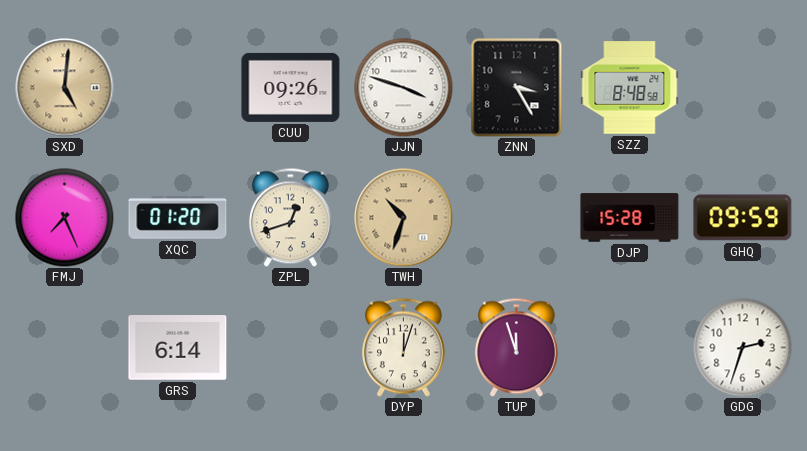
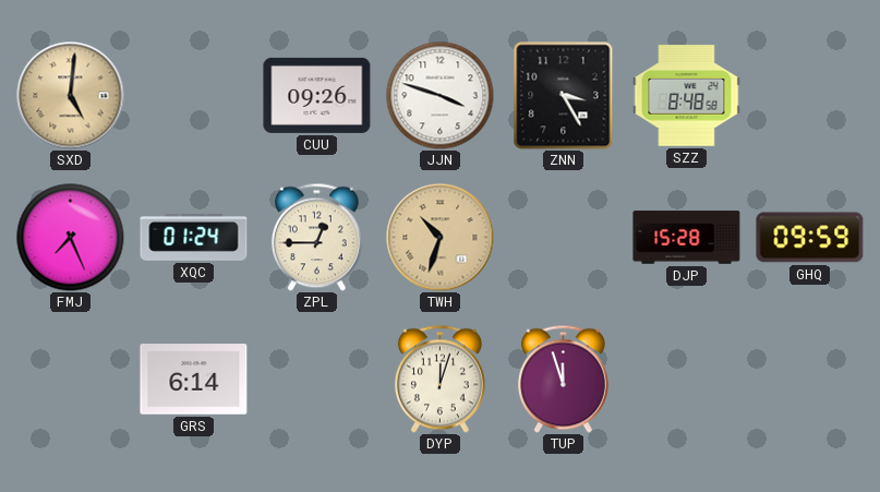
XQC: 01:20 -> 01:24 (194, 238)
ZPL: 12:42 -> 12:45 (316, 237)
GDG: 2:33 -> none (743, 348)
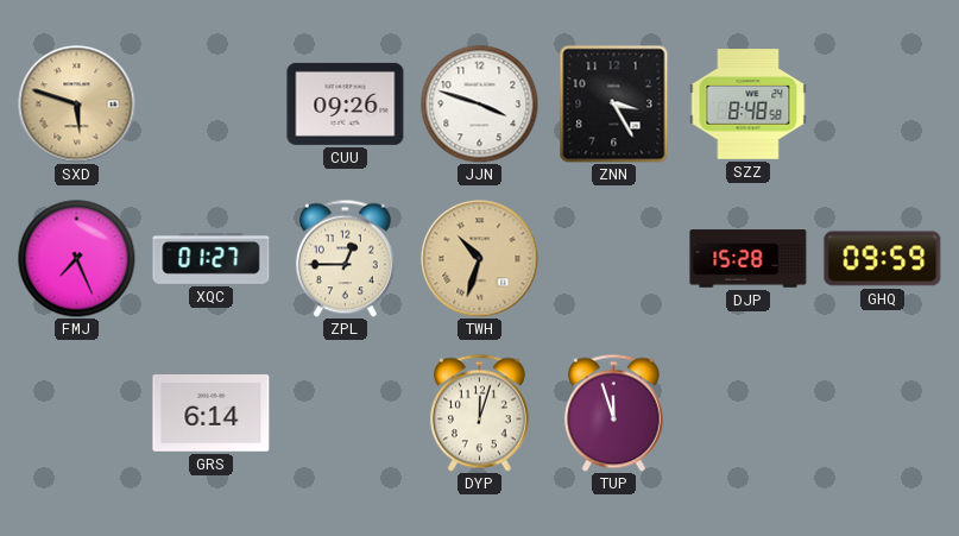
SXD: 5:01 -> 5:48 (77, 105)
XQC: 01:24 -> 01:27 (212, 259)
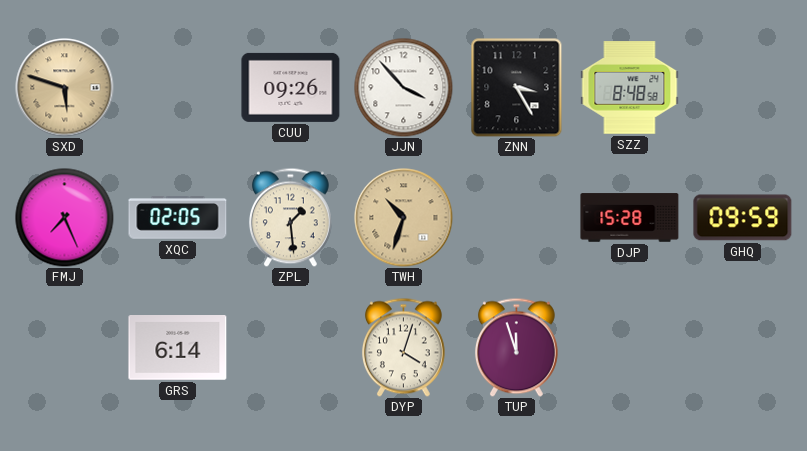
JJN: 3:48 -> 3:53 (404, 88)
XQC: 01:27 -> 02:05 (178, 218)
ZPL: 12:45 -> 1:29 (290, 217)
DYP: 12:03 -> 4:03 (403, 347)
